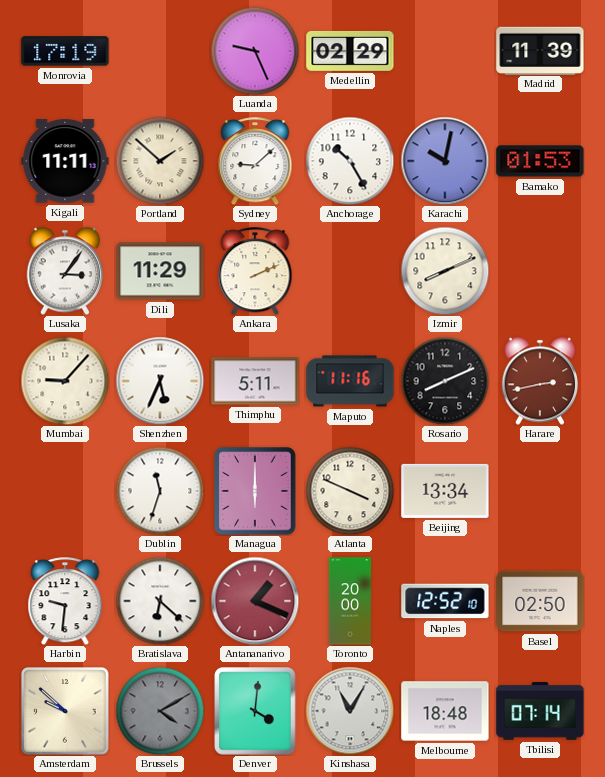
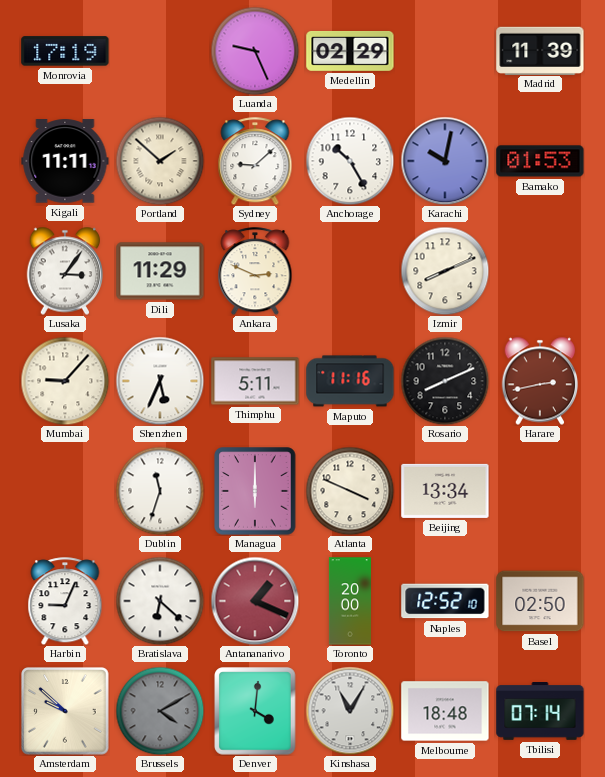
Ankara: 2:11 -> 2:49 (255, 271)
Harbin: 9:31 -> 9:04 (65, 601)
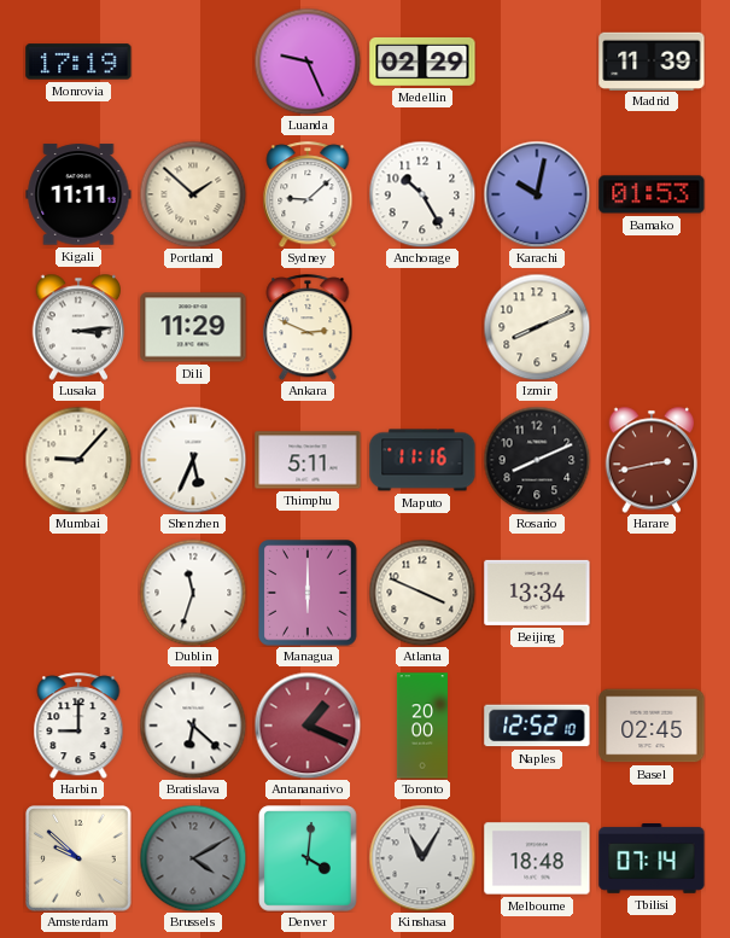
Lusaka: 3:06 -> 3:14 (78, 327)
Harbin: 9:04 -> 9:00 (78, 726)
Basel: 02:50 -> 02:45 (652, 726)
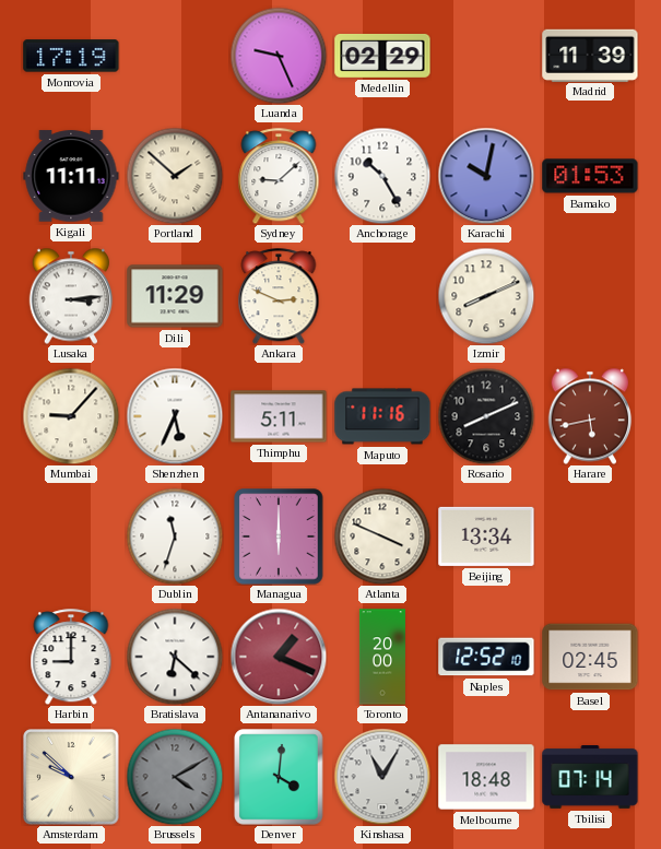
Harare: 2:43 -> 5:43 (590, 416)
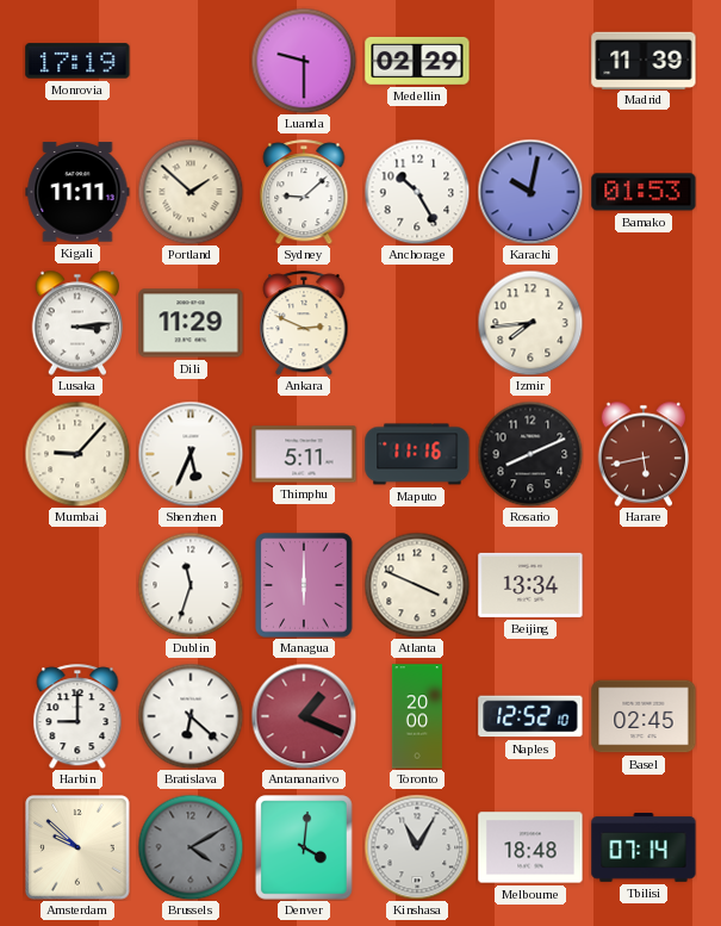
Luanda: 9:26 -> 9:30 (304, 61)
Izmir: 8:11 -> 7:44 (530, 323)
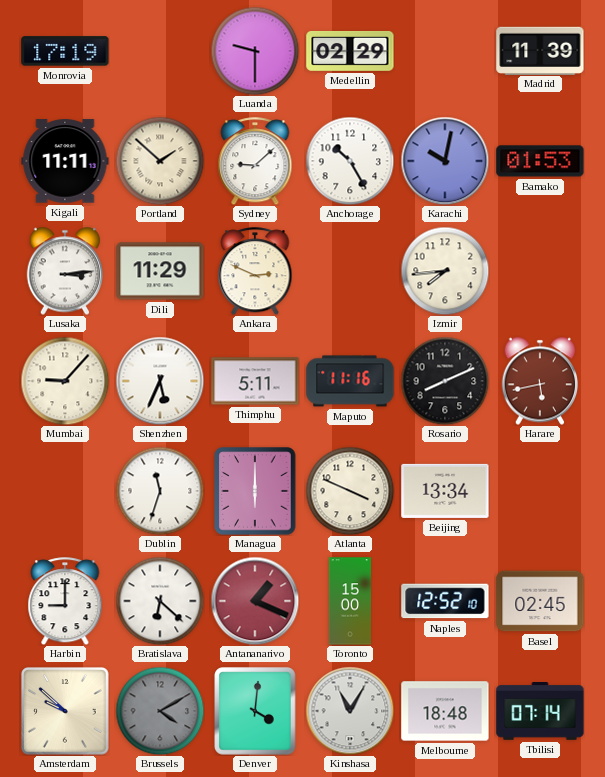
Toronto: 20:00 -> 15:00 (350, 601)
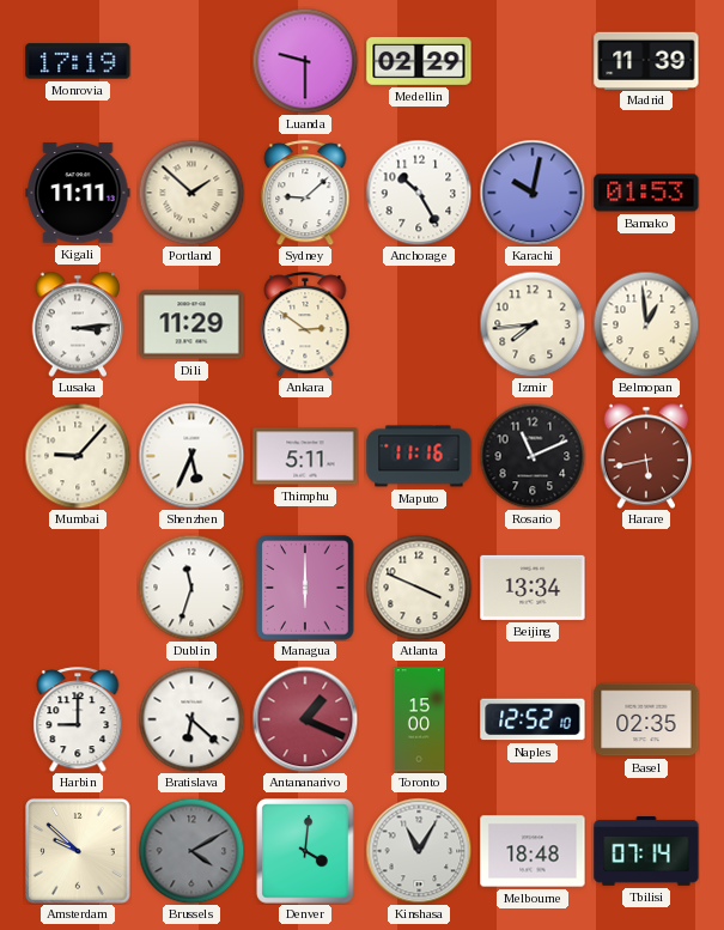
Ankara: 2:49 -> 2:51 (305, 324)
Belmopan: none -> 12:59 (646, 324)
Rosario: 8:11 -> 11:11 (533, 456)
Basel: 02:45 -> 02:35 (646, 719)
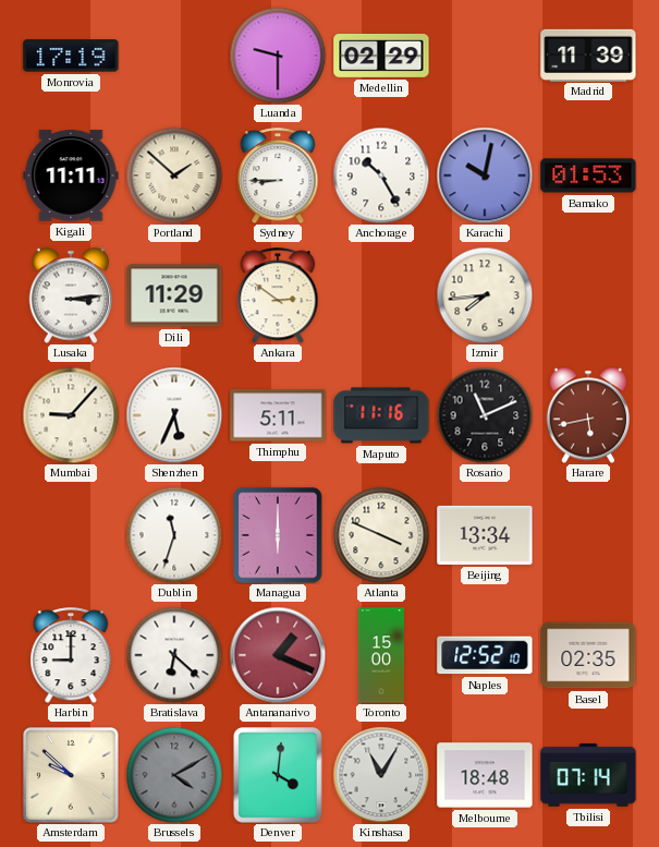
Sydney: 9:08 -> 8:45 (278, 176)
Belmopan: 12:59 -> none (646, 324)
